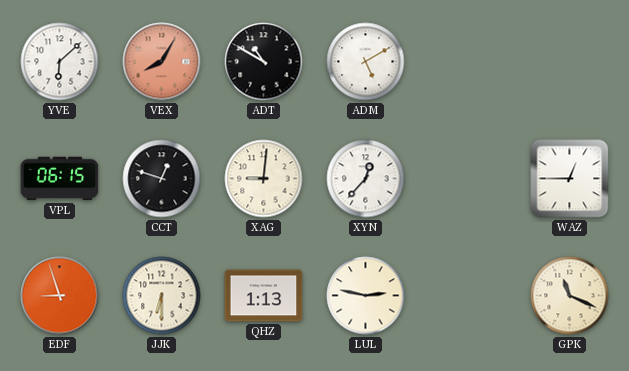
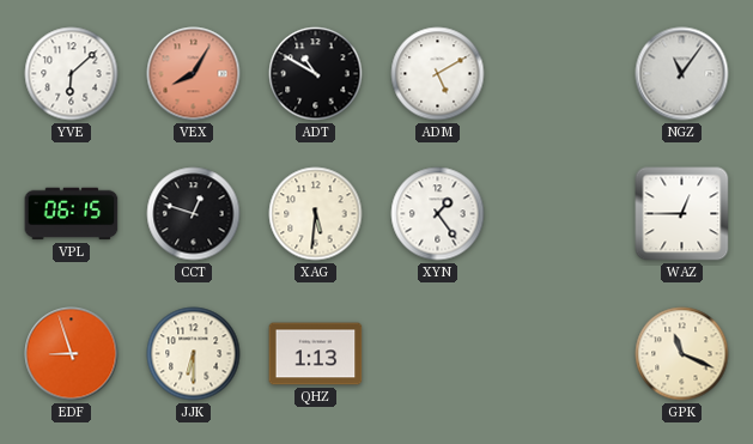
NGZ: none -> 11:06 (682, 74)
XAG: 9:01 -> 5:31 (316, 214)
XYN: 12:37 -> 1:24 (438, 214)
LUL: 2:47 -> none (366, 296)
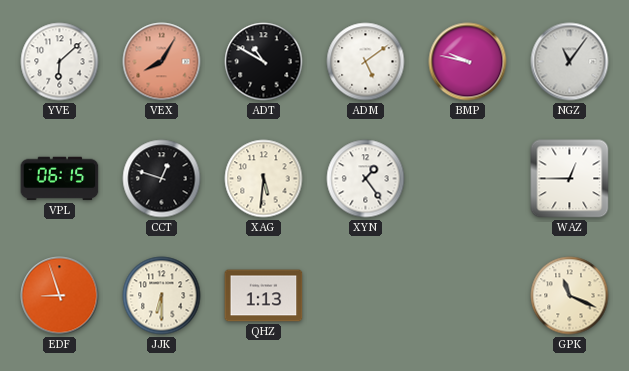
ADM: 5:10 -> 5:09 (366, 62)
BMP: none -> 9:47 (468, 62)
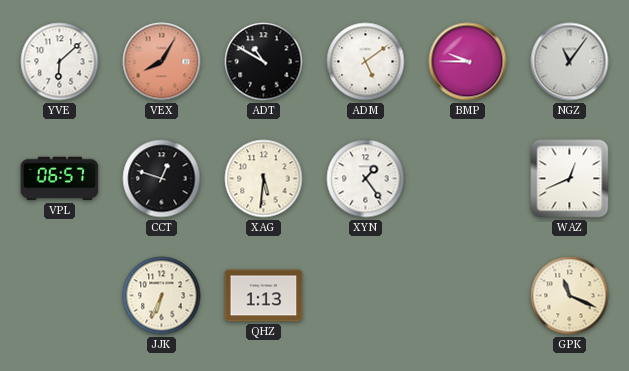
BMP: 9:47 -> 9:45 (468, 62)
VPL: 06:15 -> 06:57 (60, 179)
WAZ: 12:45 -> 12:41 (570, 179)
EDF: 8:57 -> none (60, 296)
JJK: 6:30 -> 6:34 (162, 296)
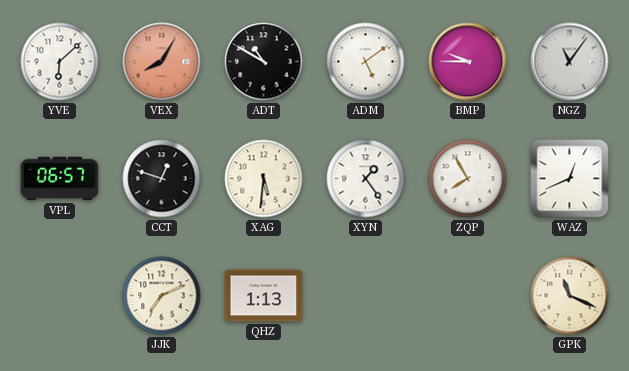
ZQP: none -> 7:55 (468, 179)
JJK: 6:34 -> 7:11 (162, 296)
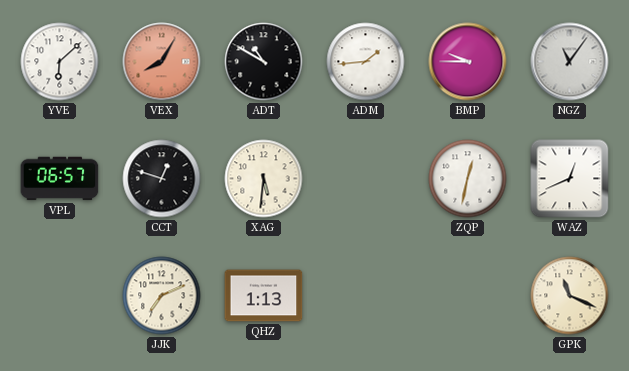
ADM: 5:09 -> 1:44 (366, 62)
XYN: 1:24 -> none (366, 179)
ZQP: 7:55 -> 12:32 (468, 179)
